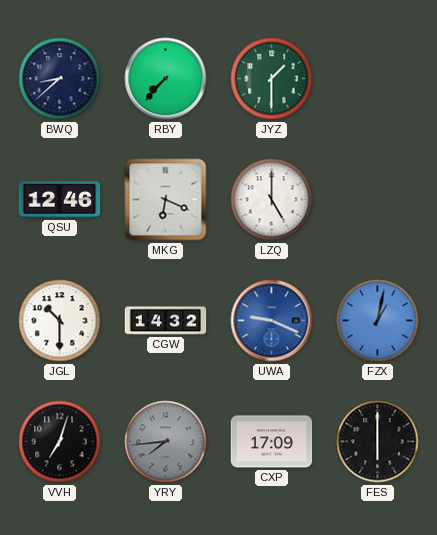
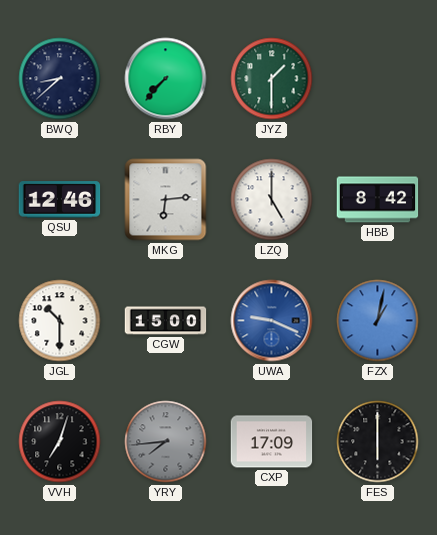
MKG: 6:19 -> 6:14 (166, 200)
HBB: none -> 8:42 (378, 200)
CGW: 14:32 -> 15:00 (166, 321)
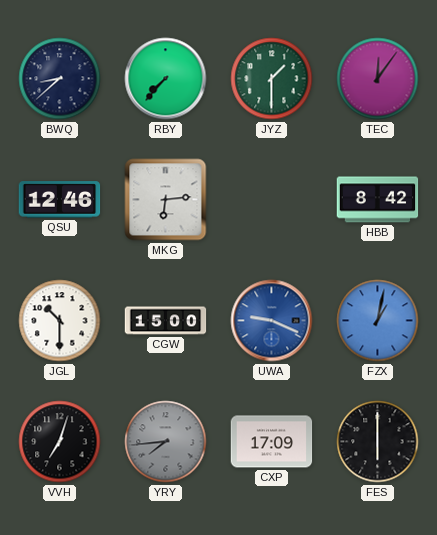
TEC: none -> 12:06 (378, 79)
LZQ: 5:00 -> none (272, 200)
